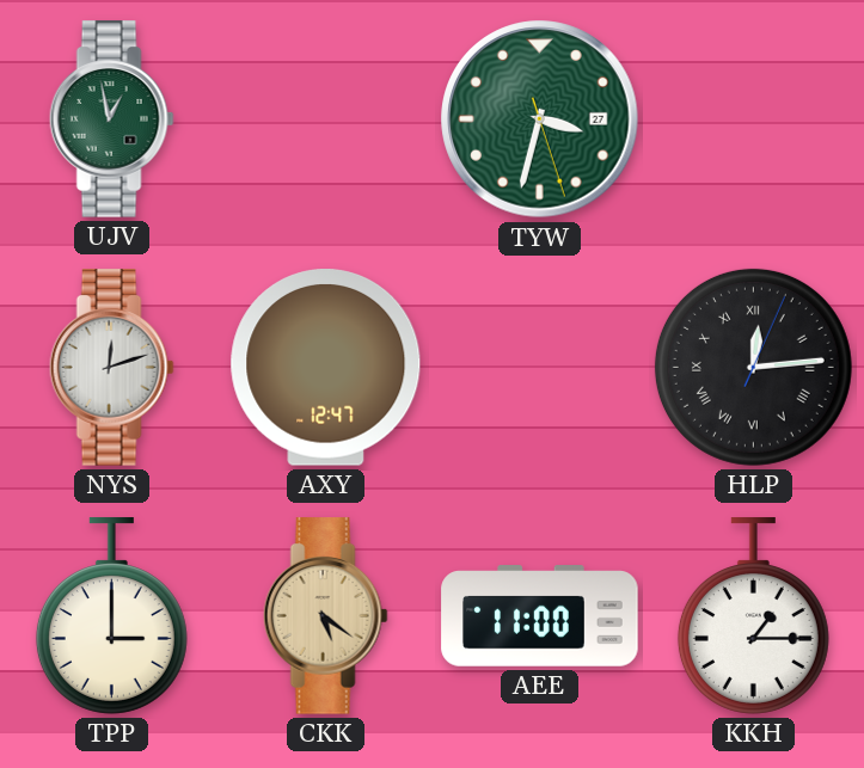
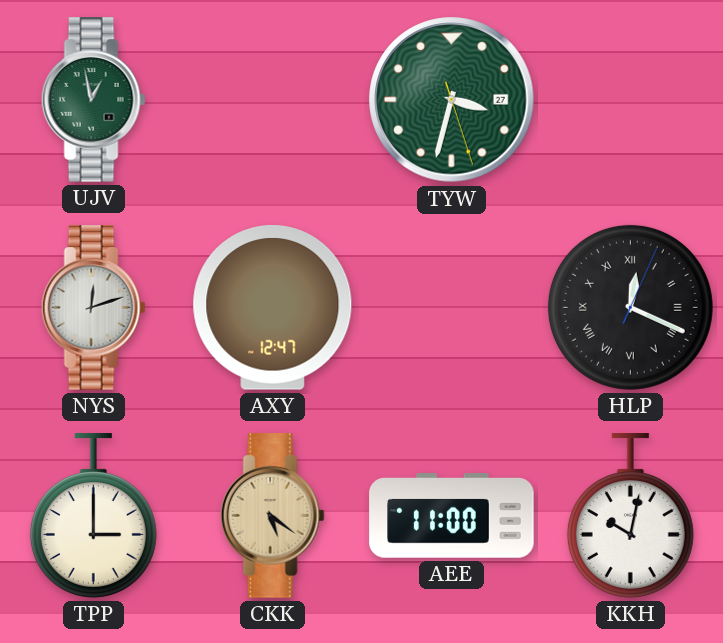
HLP: 12:14 -> 12:19 (630, 307)
KKH: 1:15 -> 10:02 (630, 516)
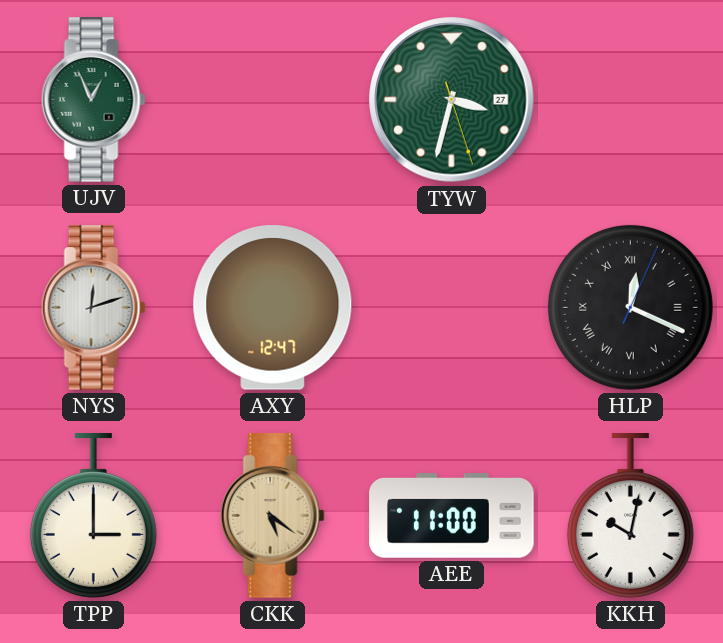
UJV: 12:58 -> 12:56 (93, 100)
